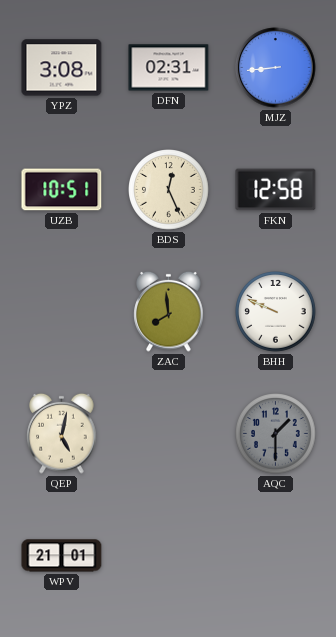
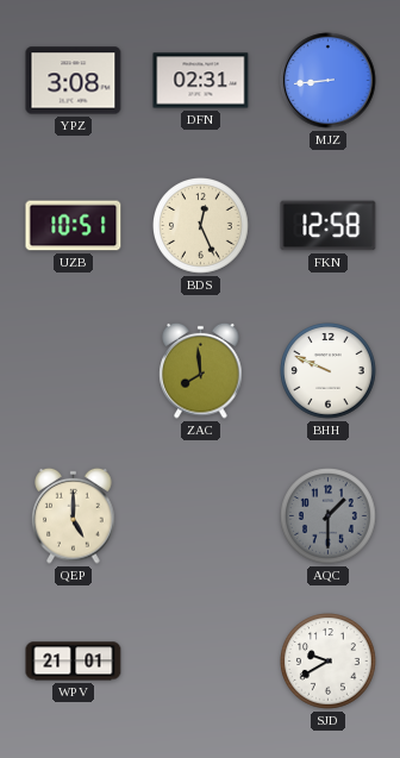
QEP: 5:02 -> 5:00 (74, 515)
SJD: none -> 9:40 (329, 662)
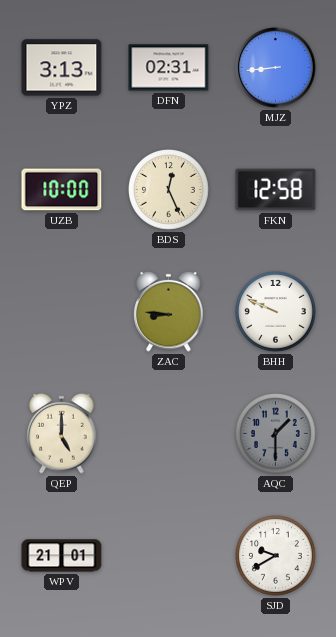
YPZ: 3:08 -> 3:13 (62, 68)
UZB: 10:51 -> 10:00 (62, 190)
ZAC: 7:59 -> 8:46 (169, 311)
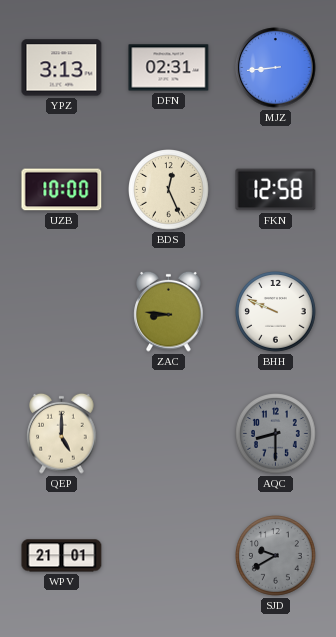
AQC: 1:30 -> 8:30 (276, 434)
SJD dial: white -> grey (276, 556)
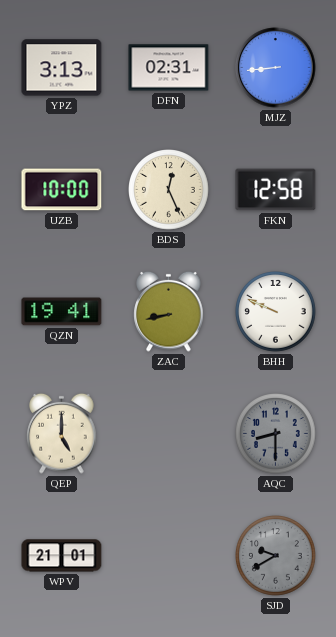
QZN: none -> 19:41 (62, 312)
ZAC: 8:46 -> 8:43 (169, 311)
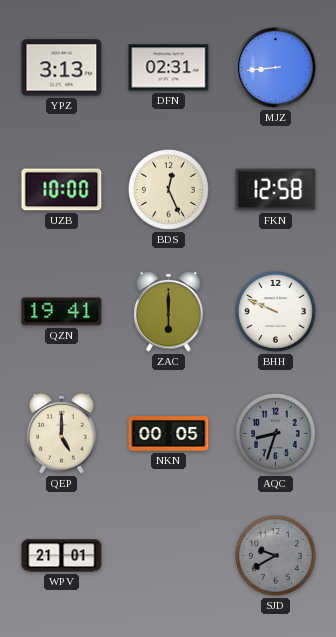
ZAC: 8:43 -> 6:00 (169, 311)
NKN: none -> 00:05 (169, 434)
AQC: 8:30 -> 8:33 (276, 434)
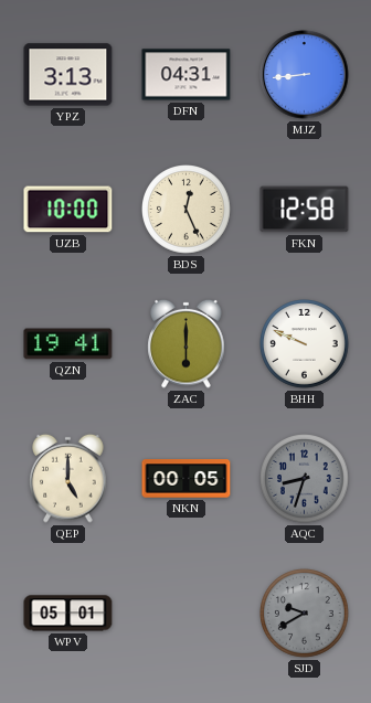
DFN: 02:31 -> 04:31 (187, 75)
WPV: 21:01 -> 05:01 (68, 614)
